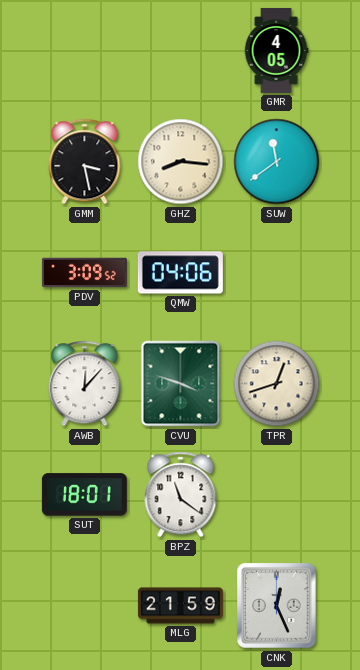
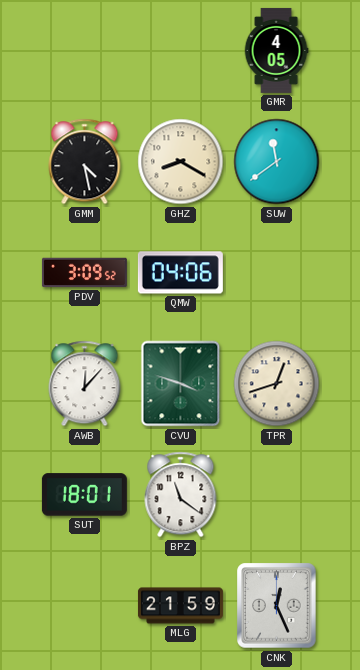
GMM: 3:28 -> 4:28 (85, 162)
GHZ: 8:16 -> 8:20 (181, 162)
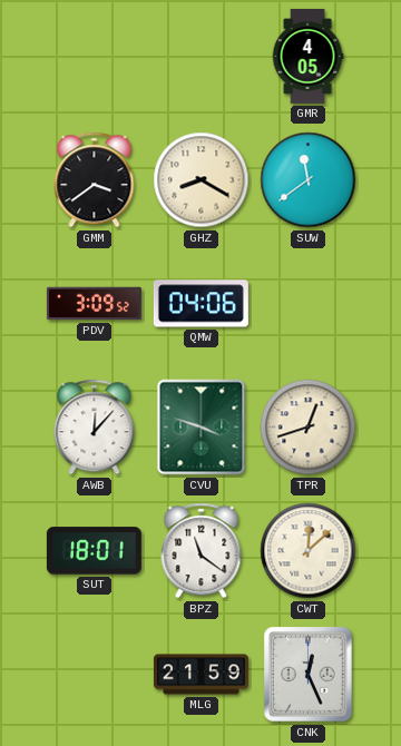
GMM: 4:28 -> 3:39 (95, 180)
CWT: none -> 12:08 (309, 551)
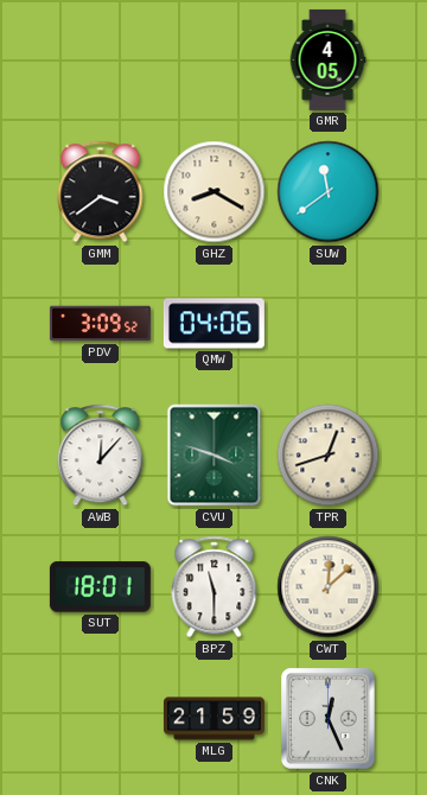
BPZ: 11:21 -> 11:30 (215, 587)
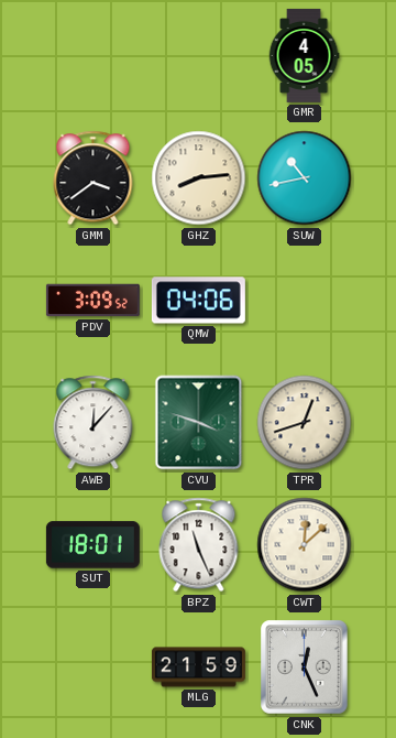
GHZ: 8:20 -> 8:14 (199, 178)
SUW: 11:39 -> 10:43 (305, 178)
BPZ: 11:30 -> 11:26 (199, 545)
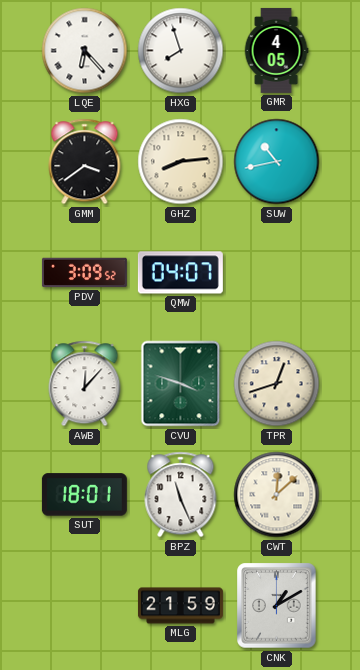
LQE: none -> 6:23 (85, 51)
HXG: none -> 7:57 (181, 51)
QMW: 04:06 -> 04:07 (180, 273)
CNK: 12:26 -> 1:10 (277, 606)
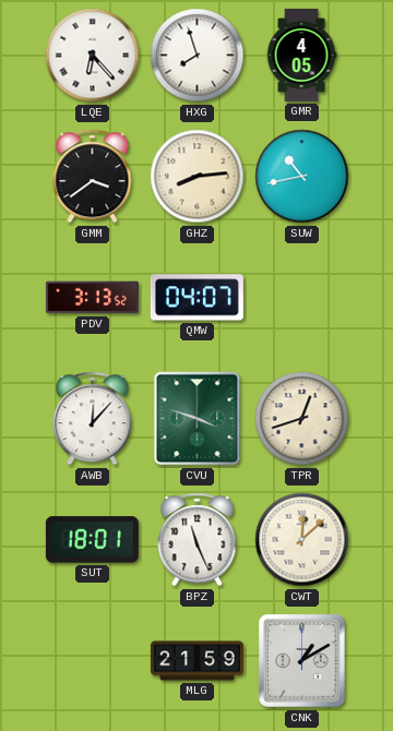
PDV: 3:09 -> 3:13 (92, 298)
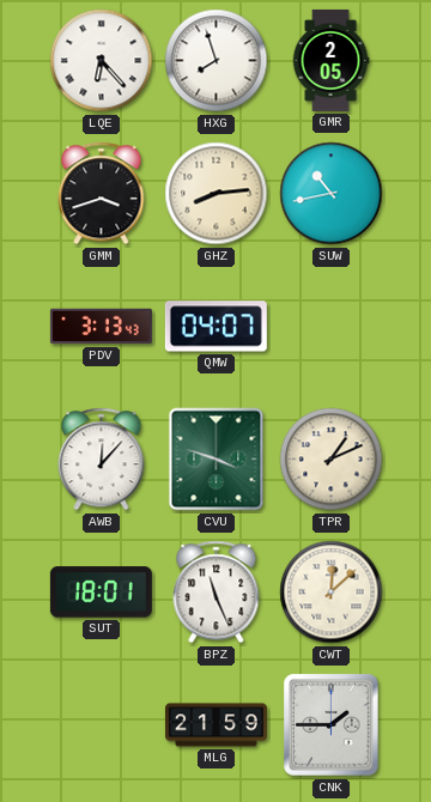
GMR: 4:05 -> 2:05 (330, 60)
GMM: 3:39 -> 3:42 (102, 194)
PDV: 3:13:52 -> 3:13:43 (101, 327)
TPR: 12:42 -> 1:11 (332, 460)
CNK: 1:10 -> 1:45 (332, 725)
